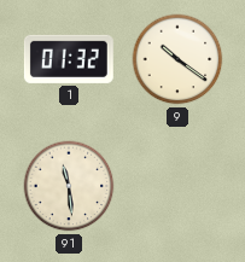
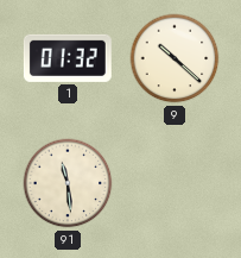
9: 10:21 -> 10:22 (175, 58)
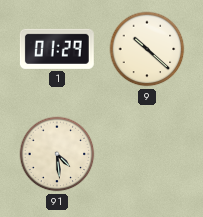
1: 01:32 -> 01:29 (57, 49)
91: 11:29 -> 4:29 (57, 154)
